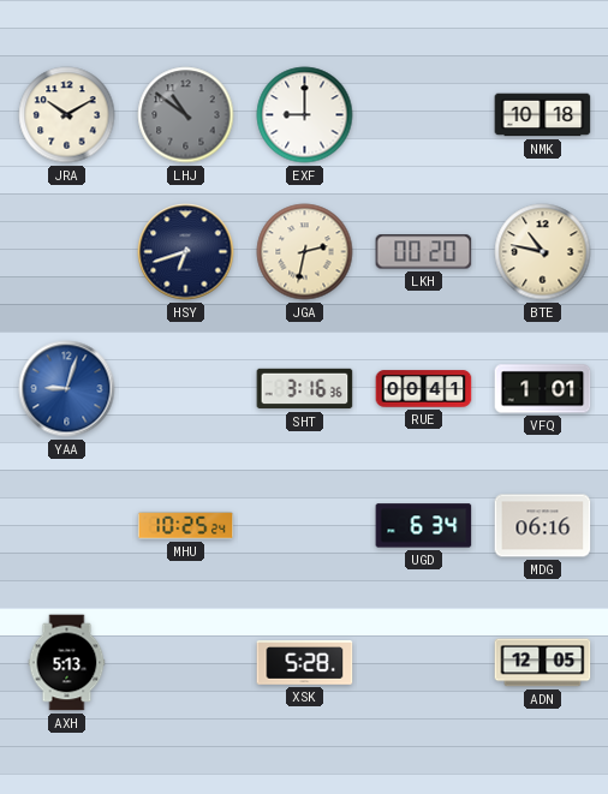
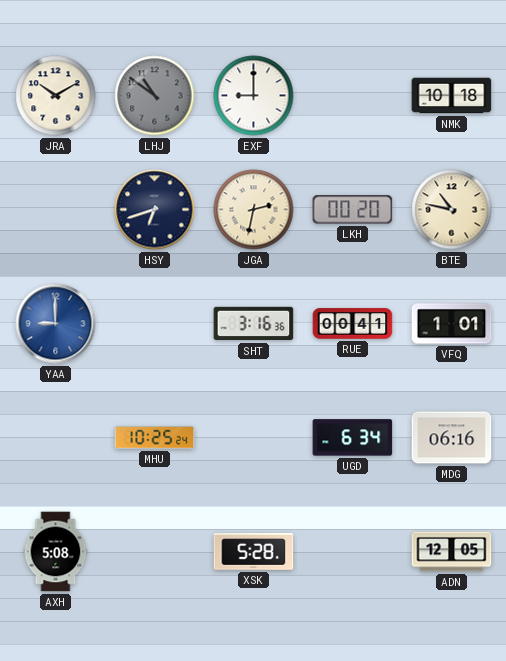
YAA: 9:03 -> 9:00 (56, 324)
AXH: 5:13 -> 5:08 (56, 552)
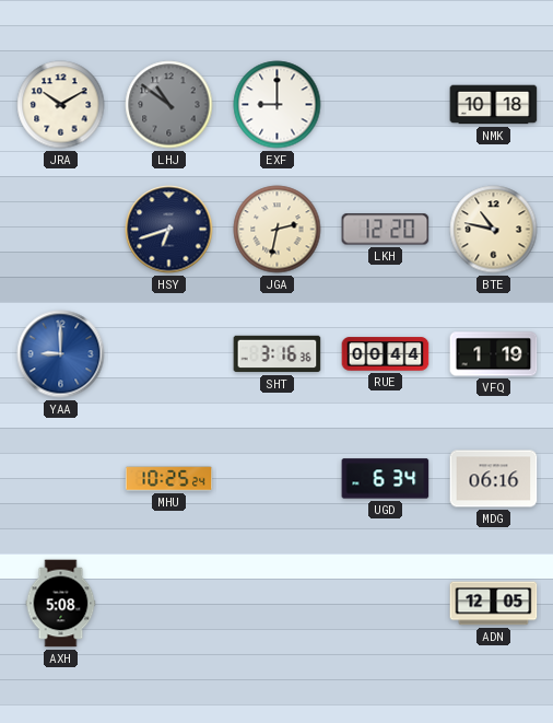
LKH: 00:20 -> 12:20 (386, 230)
RUE: 00:41 -> 00:44 (386, 354)
VFQ: 1:01 -> 1:19 (494, 354)
XSK: 5:28 -> none (254, 552)
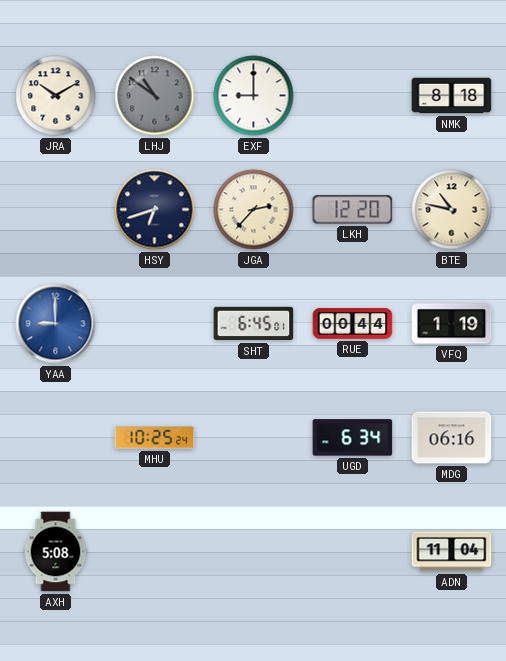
NMK: 10:18 -> 8:18 (452, 96)
JGA: 2:32 -> 2:37 (254, 210)
SHT: 3:16 -> 6:45 (254, 324)
ADN: 12:05 -> 11:04 (452, 552)
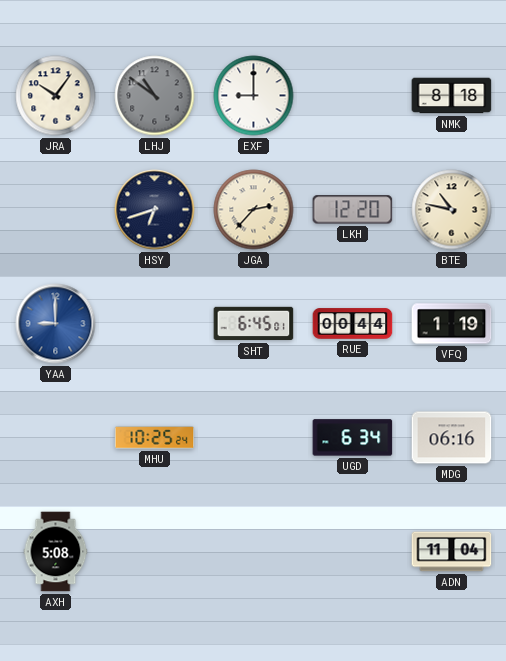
JRA: 10:10 -> 10:06 (56, 96)
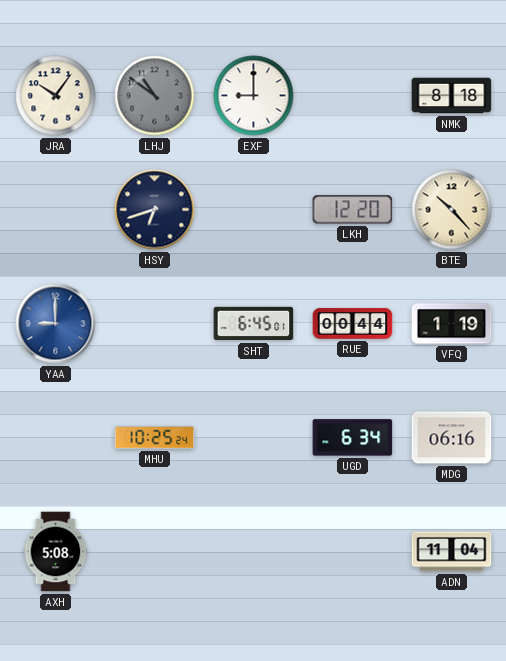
JGA: 2:37 -> none (254, 210)
BTE: 10:47 -> 10:23 (452, 210)
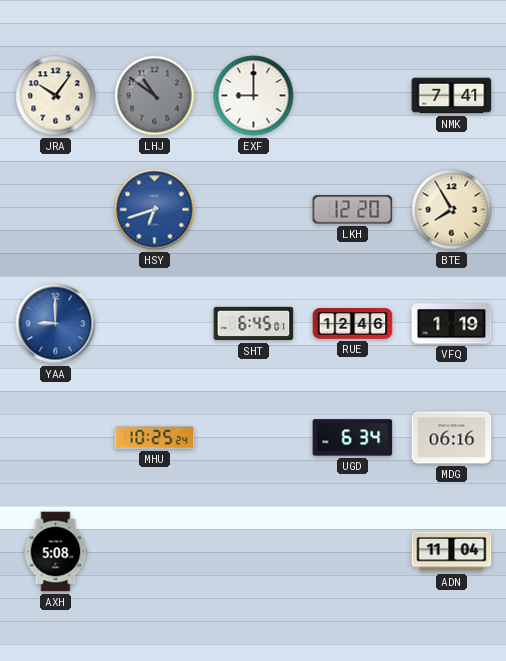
NMK: 8:18 -> 7:41 (452, 96)
HSY dial: navy -> blue (155, 210)
BTE: 10:23 -> 7:55 (452, 210)
RUE: 00:44 -> 12:46 (353, 324)
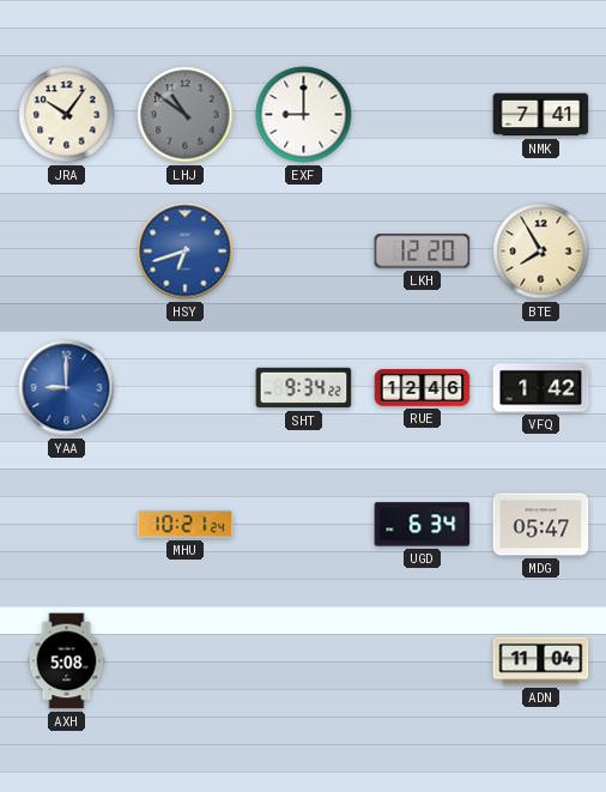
SHT: 6:45 -> 9:34 (304, 388)
VFQ: 1:19 -> 1:42 (541, 388)
MHU: 10:25 -> 10:21 (186, 525)
MDG: 06:16 -> 05:47 (541, 525)
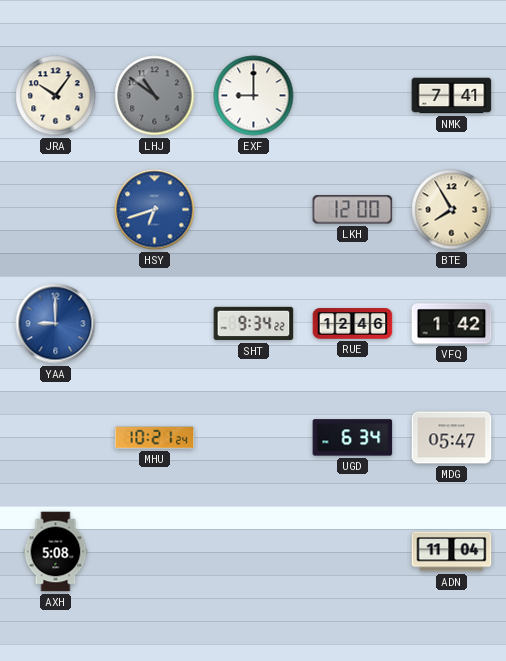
LKH: 12:20 -> 12:00 (353, 210)
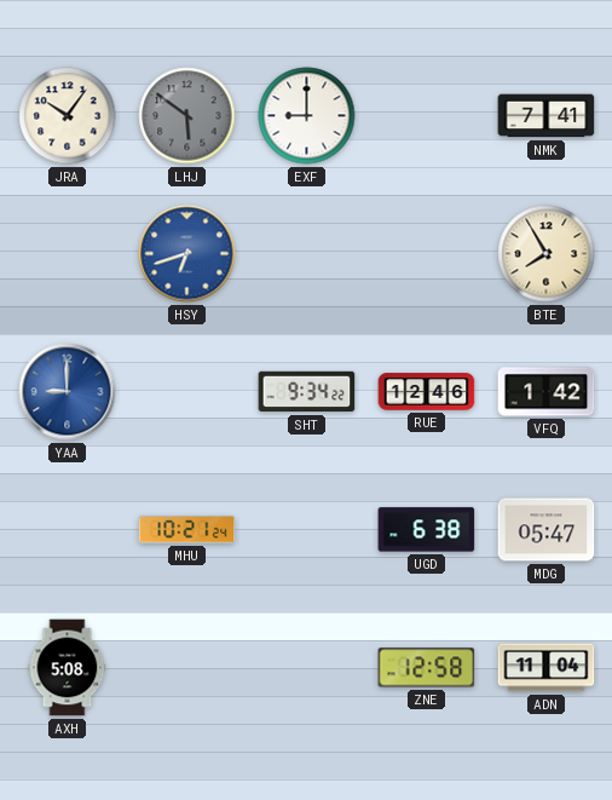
LHJ: 10:51 -> 5:51 (187, 116)
LKH: 12:00 -> none (353, 210)
UGD: 6:34 -> 6:38 (427, 530)
ZNE: none -> 12:58 (427, 668)
